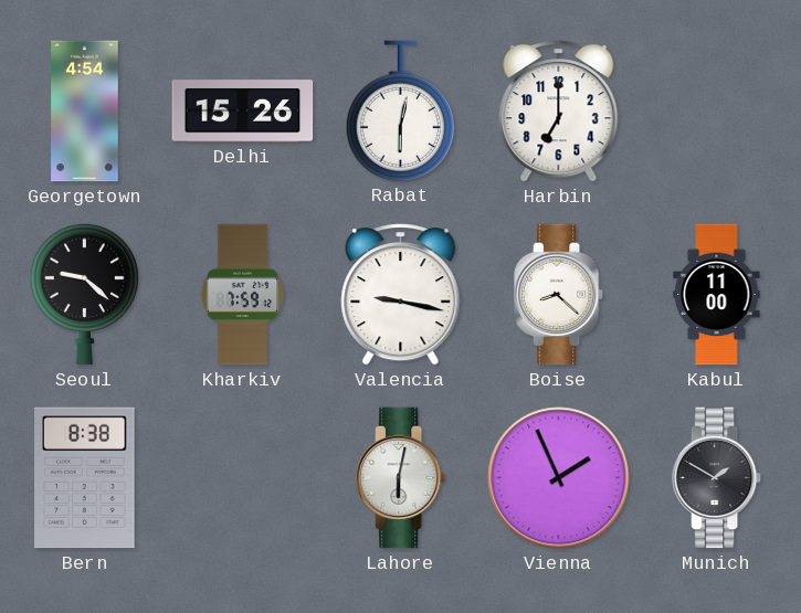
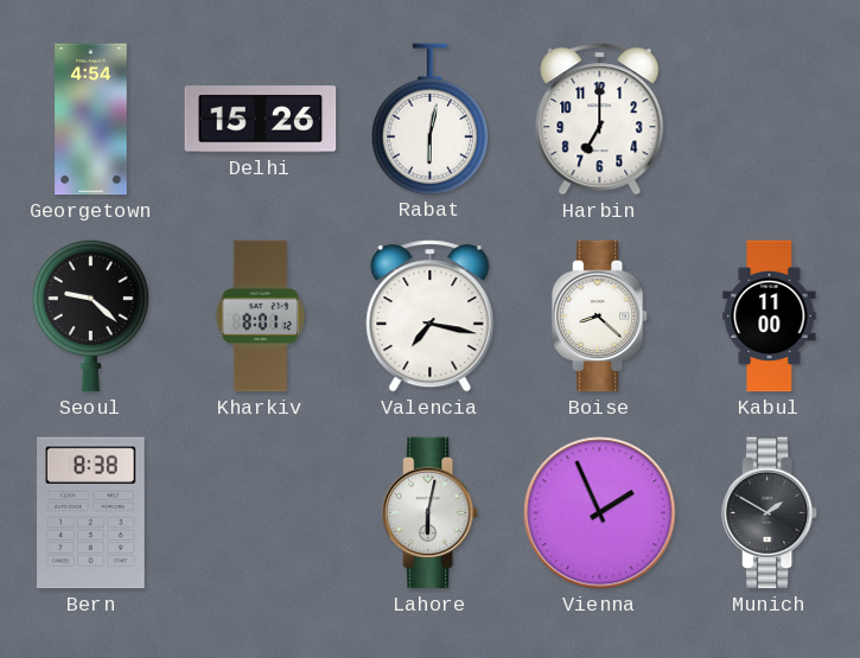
Kharkiv: 7:59 -> 8:01 (261, 317)
Valencia: 9:17 -> 7:17 (431, 317)
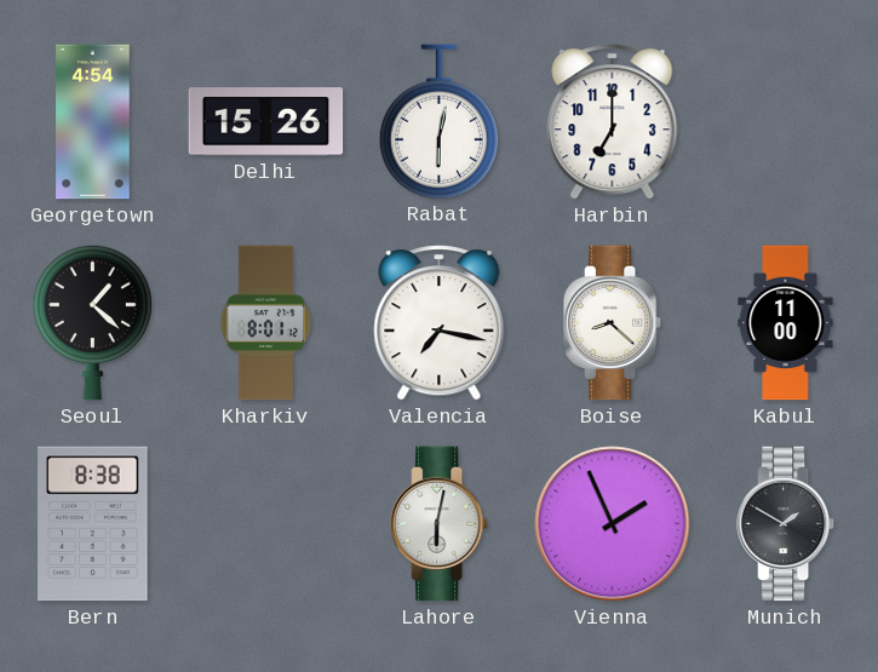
Seoul: 9:22 -> 1:22 (92, 322)
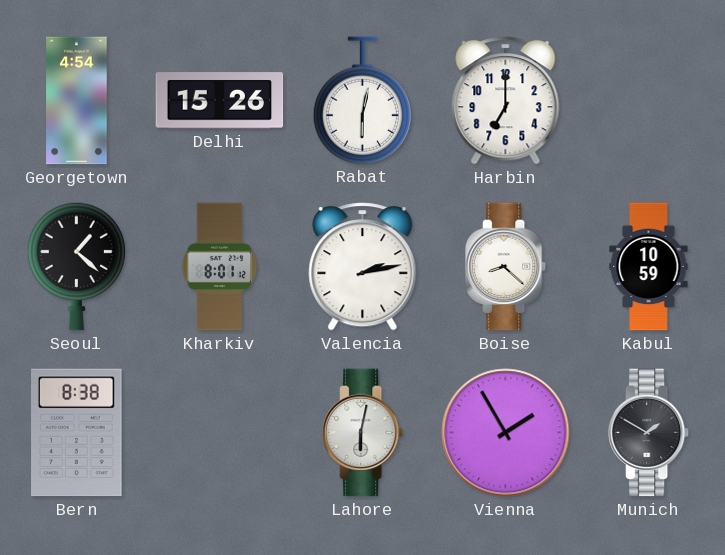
Valencia: 7:17 -> 2:13 (363, 267)
Kabul: 11:00 -> 10:59 (649, 267)
Vienna: 1:56 -> 1:55 (506, 433)
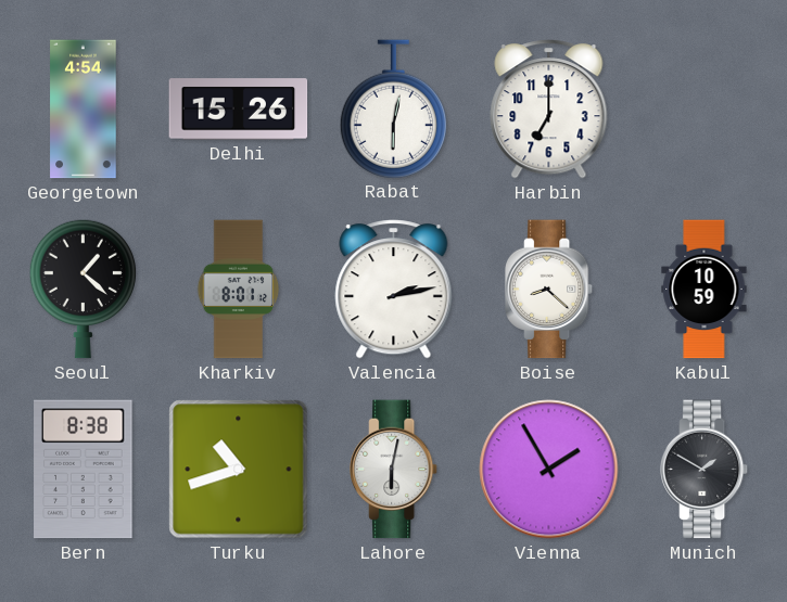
Turku: none -> 10:42 (239, 470)
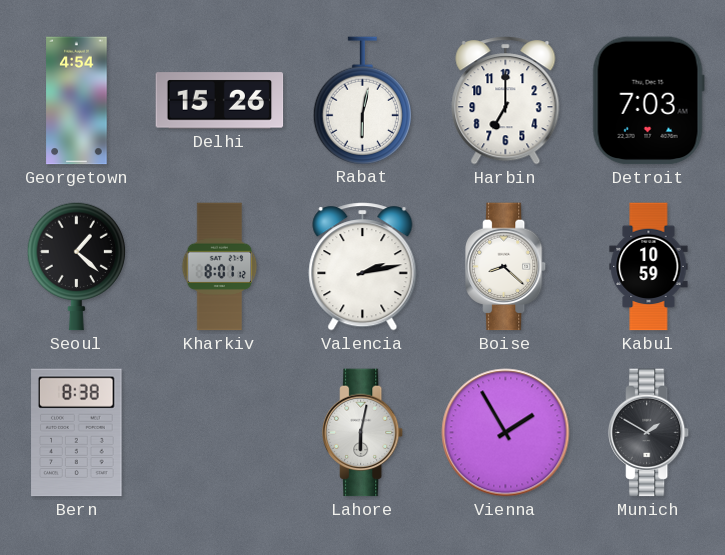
Detroit: none -> 7:03 (648, 101)
Turku: 10:42 -> none (239, 470)
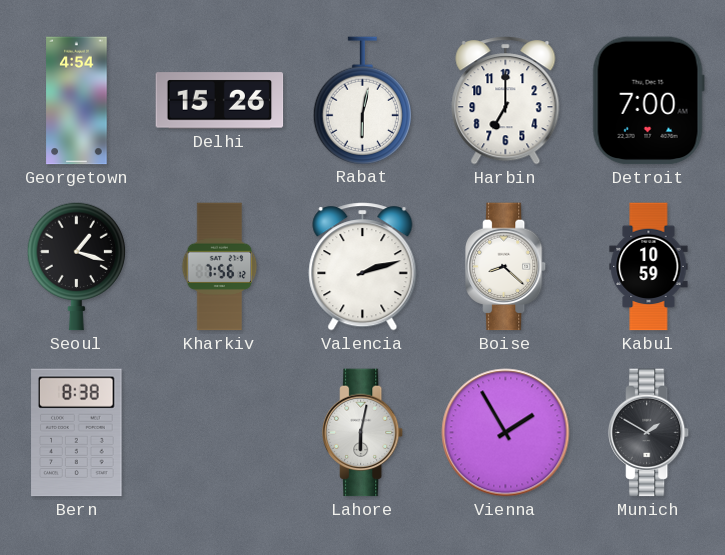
Detroit: 7:03 -> 7:00 (648, 101)
Seoul: 1:22 -> 1:18 (76, 266)
Kharkiv: 8:01 -> 7:56 (220, 267)
Valencia: 2:13 -> 2:12 (363, 267)
